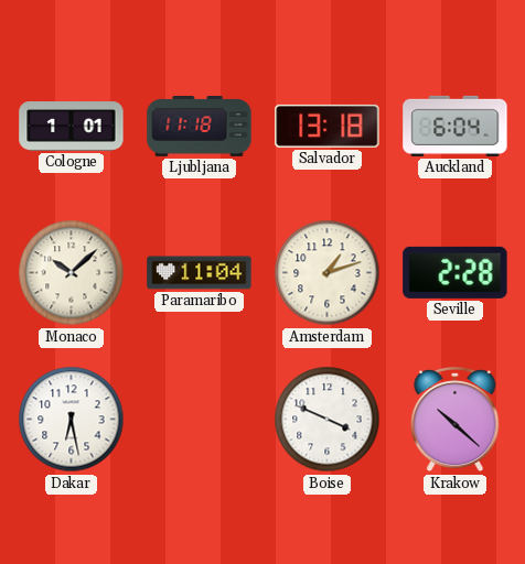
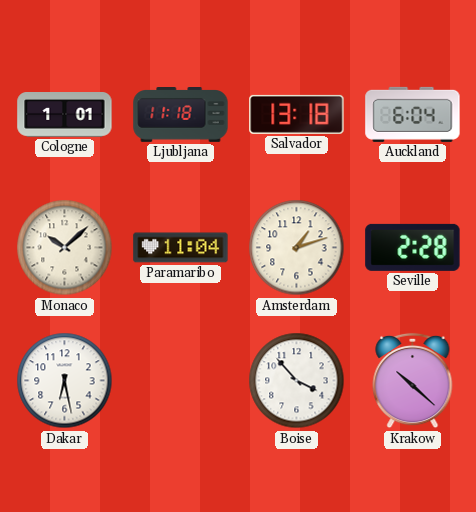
Boise: 3:49 -> 3:53 (297, 381)
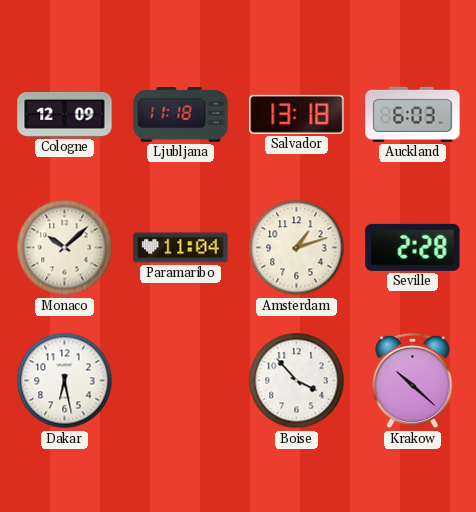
Cologne: 1:01 -> 12:09 (65, 115)
Auckland: 6:04 -> 6:03 (413, 114)
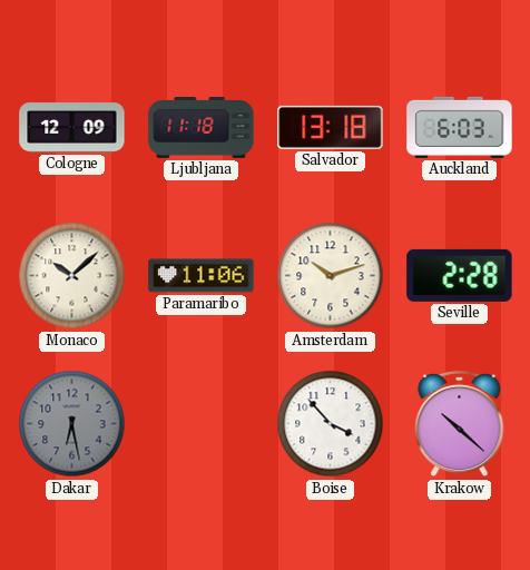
Paramaribo: 11:04 -> 11:06 (202, 276)
Amsterdam: 1:12 -> 10:12 (331, 276)
Dakar dial: white -> grey (72, 424)
